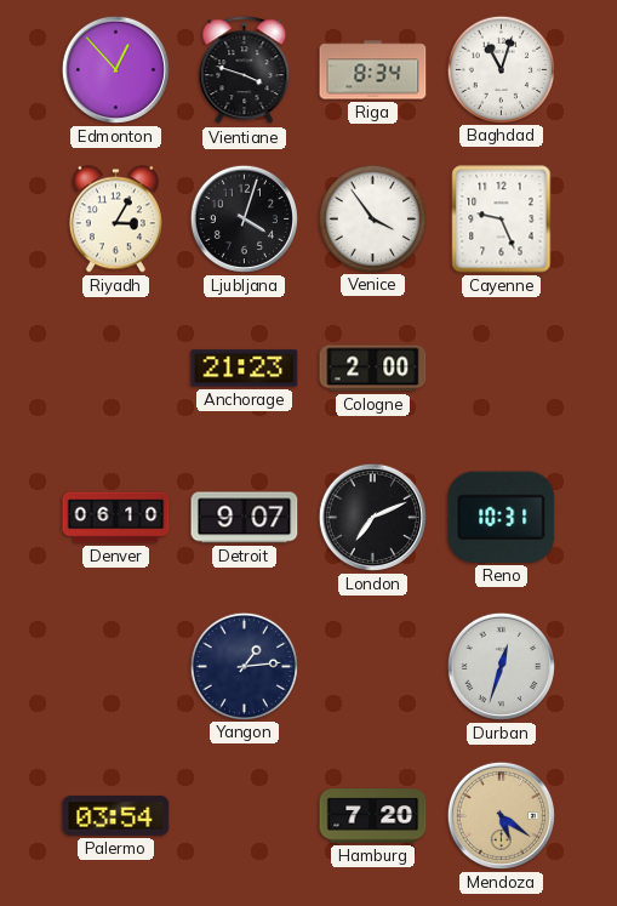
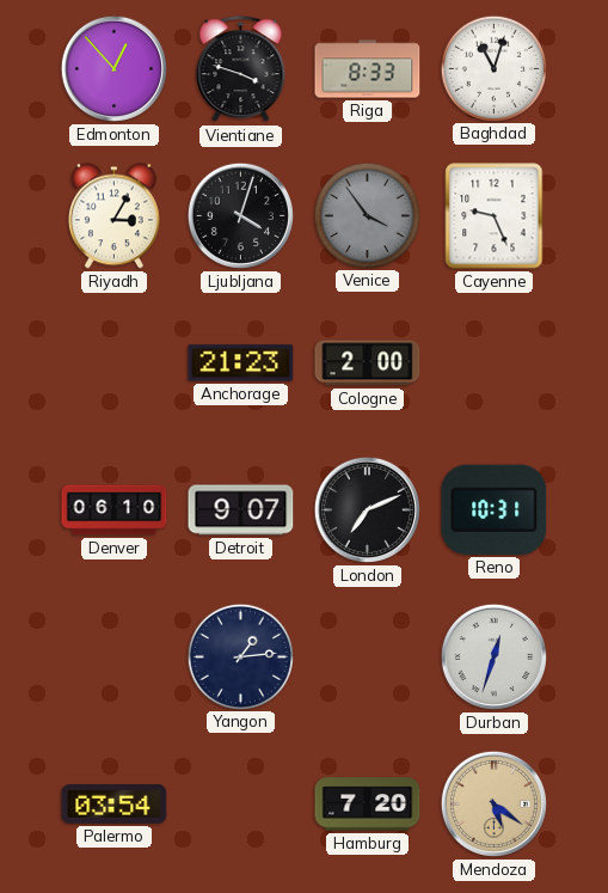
Riga: 8:34 -> 8:33 (368, 69)
Venice dial: white -> grey (367, 215)
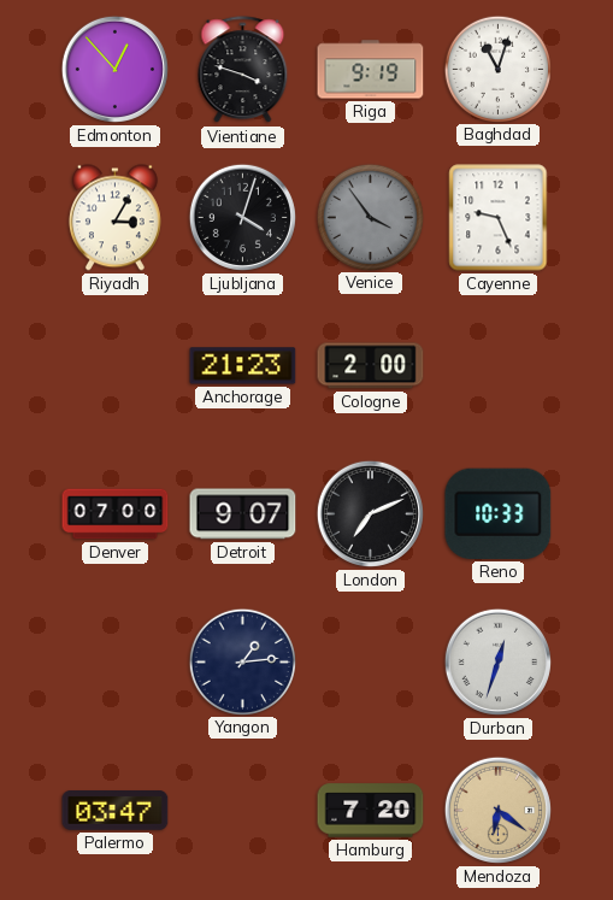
Riga: 8:33 -> 9:19 (371, 70)
Denver: 06:10 -> 07:00 (116, 514)
Reno: 10:31 -> 10:33 (499, 513)
Palermo: 03:54 -> 03:47 (116, 811)
Mendoza: 5:21 -> 6:21 (497, 810)
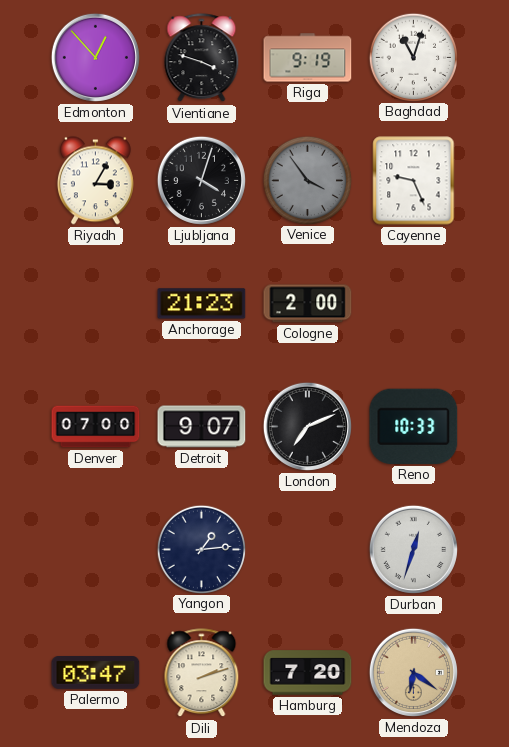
Dili: none -> 2:12 (202, 673)
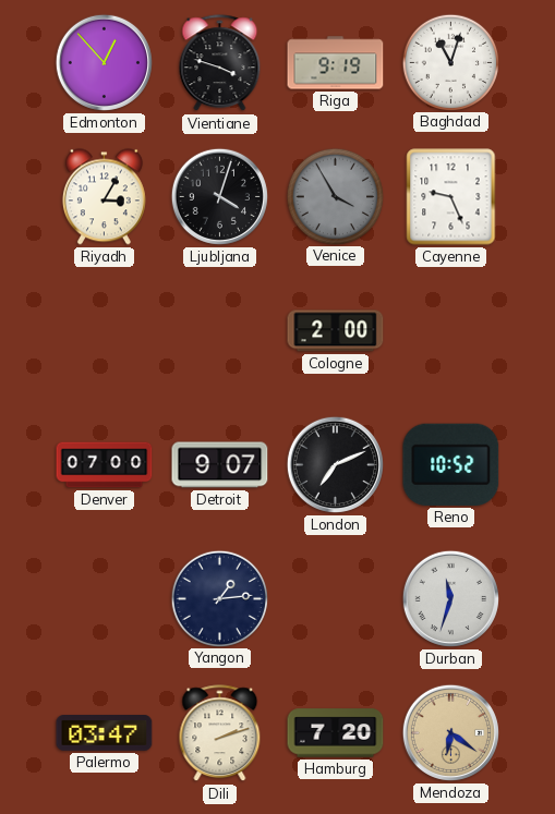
Venice: 3:54 -> 3:55 (335, 196)
Anchorage: 21:23 -> none (202, 304)
Reno: 10:33 -> 10:52 (451, 464)
Durban: 12:33 -> 11:33 (450, 598)
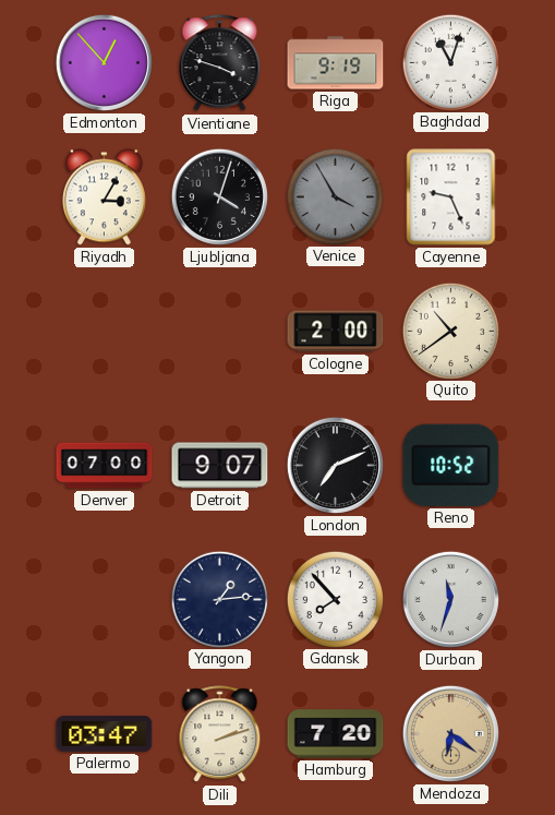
Quito: none -> 10:39 (450, 331)
Gdansk: none -> 7:53 (335, 599)
